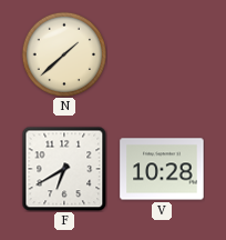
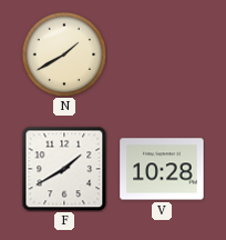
N: 1:38 -> 1:40 (64, 54)
F: 6:40 -> 1:40 (64, 169)
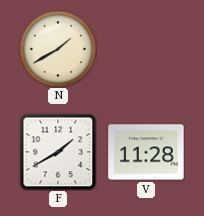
V: 10:28 -> 11:28 (146, 152)
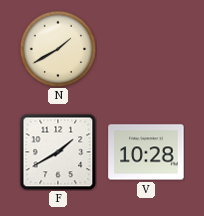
V: 11:28 -> 10:28 (146, 152)
